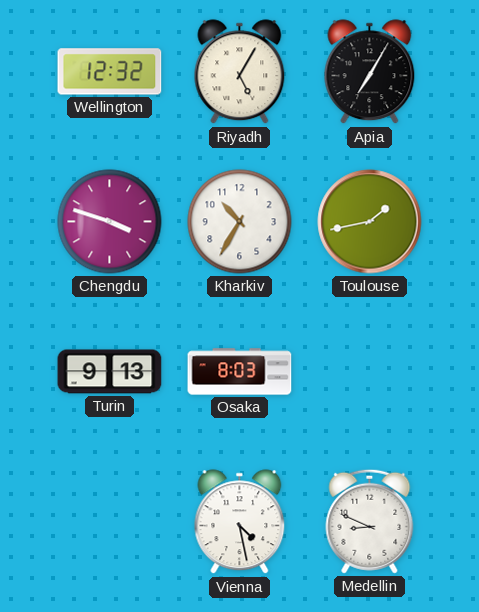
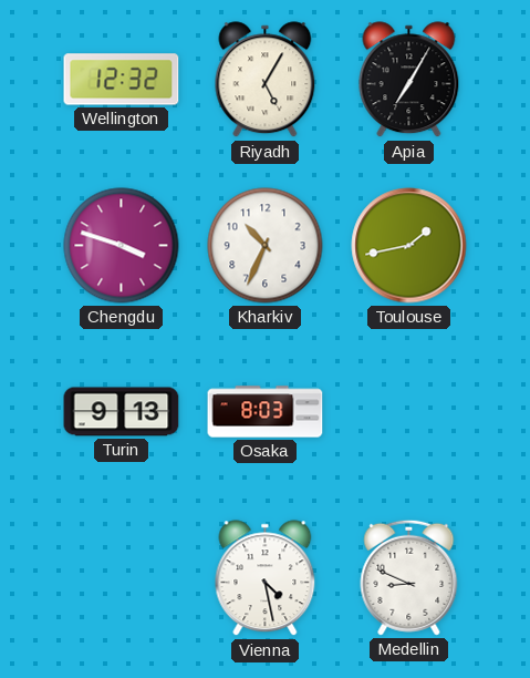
Kharkiv: 10:35 -> 10:34 (266, 246)
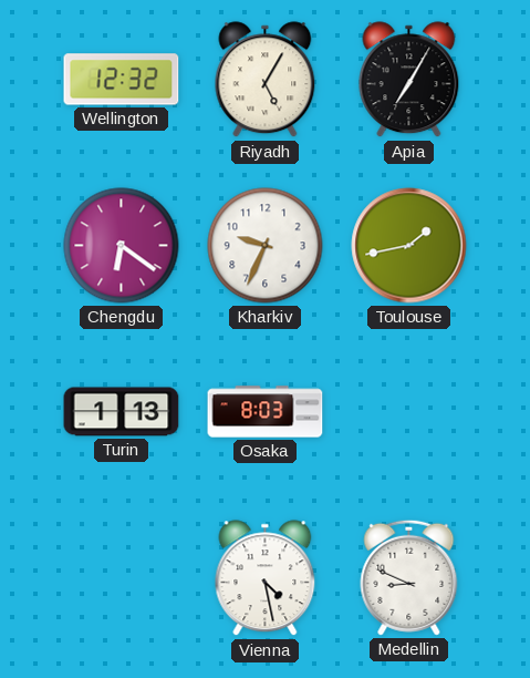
Chengdu: 3:48 -> 6:21 (122, 246)
Kharkiv: 10:34 -> 9:34 (266, 246)
Turin: 9:13 -> 1:13 (122, 412)
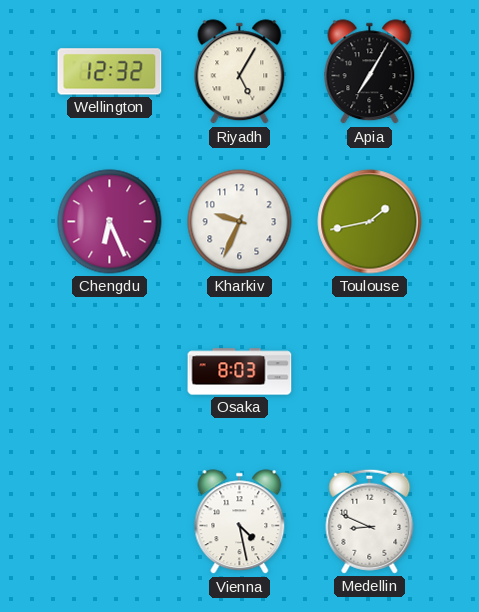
Chengdu: 6:21 -> 6:26 (110, 222)
Turin: 1:13 -> none (122, 412)
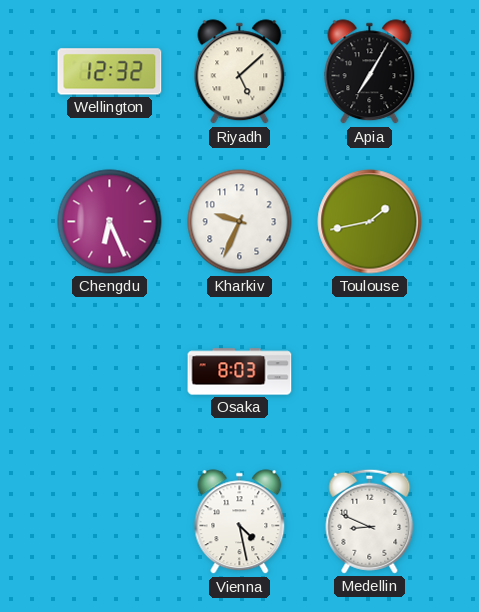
Riyadh: 5:05 -> 5:08 (240, 72)
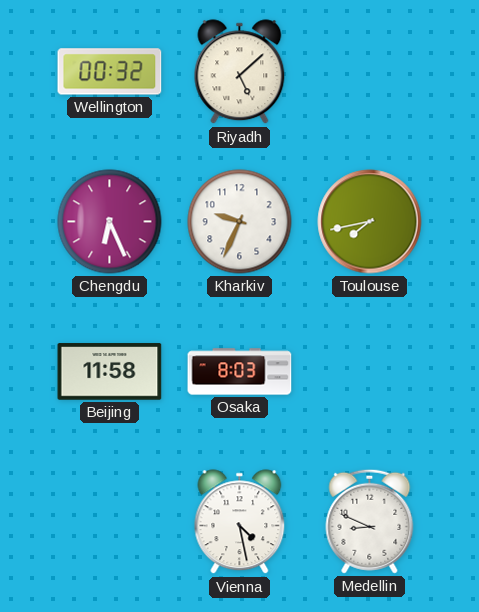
Wellington: 12:32 -> 00:32 (110, 72)
Apia: 7:05 -> none (370, 72)
Toulouse: 1:43 -> 7:43 (370, 222)
Beijing: none -> 11:58 (110, 372)
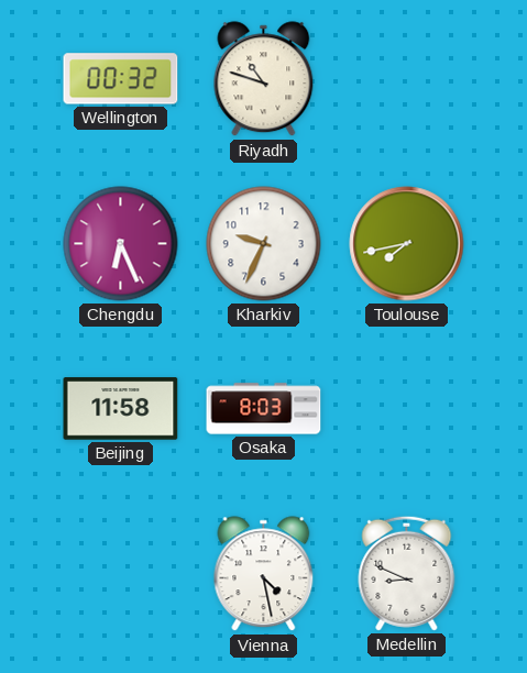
Riyadh: 5:08 -> 10:48 (264, 79)
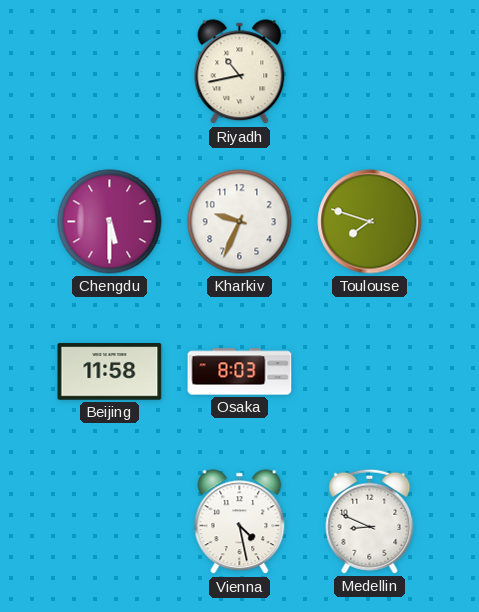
Wellington: 00:32 -> none (121, 79)
Riyadh: 10:48 -> 10:43 (240, 72)
Chengdu: 6:26 -> 5:30 (110, 222)
Toulouse: 7:43 -> 7:48 (370, 222)
